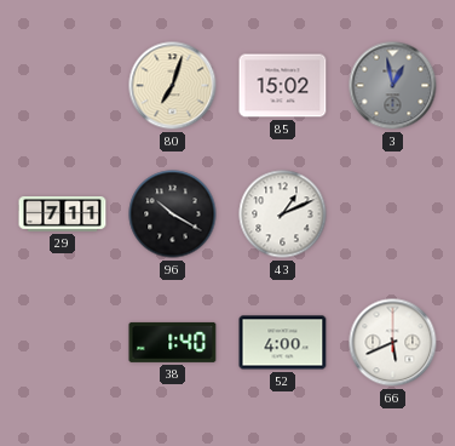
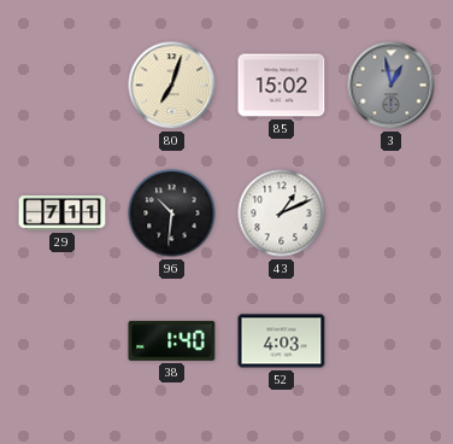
96: 10:20 -> 10:31 (172, 214)
52: 4:00 -> 4:03 (282, 341)
66: 5:41 -> none (393, 343)
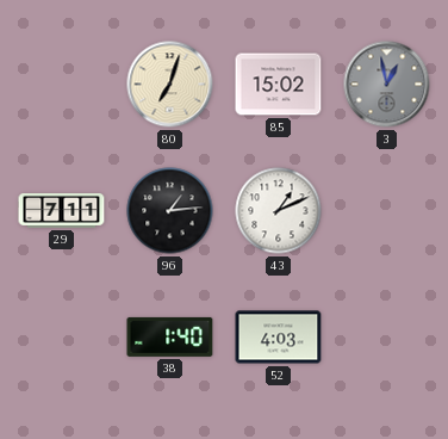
96: 10:31 -> 1:14 (170, 211)
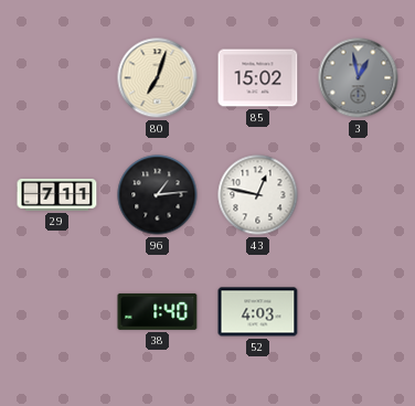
43: 1:11 -> 12:47 (258, 195)
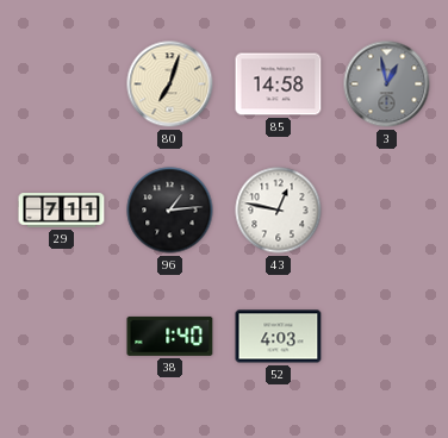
85: 15:02 -> 14:58 (279, 85)
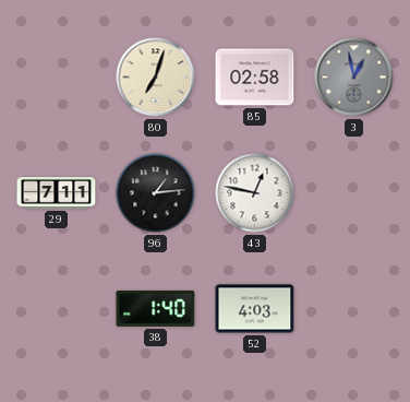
85: 14:58 -> 02:58 (255, 78)
